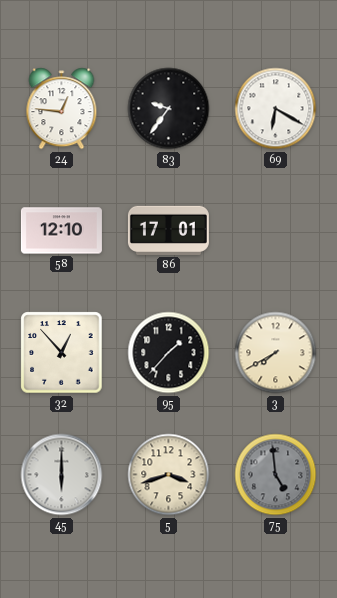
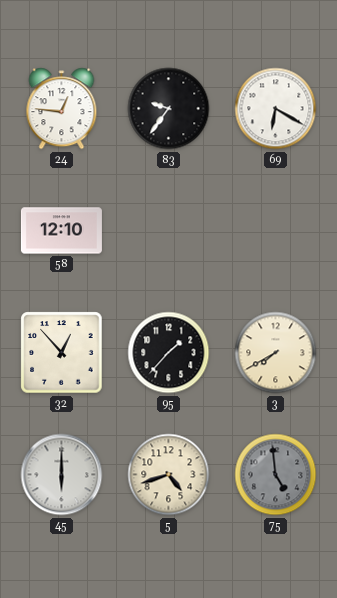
86: 17:01 -> none (168, 230)
5: 3:42 -> 4:42 (169, 475)
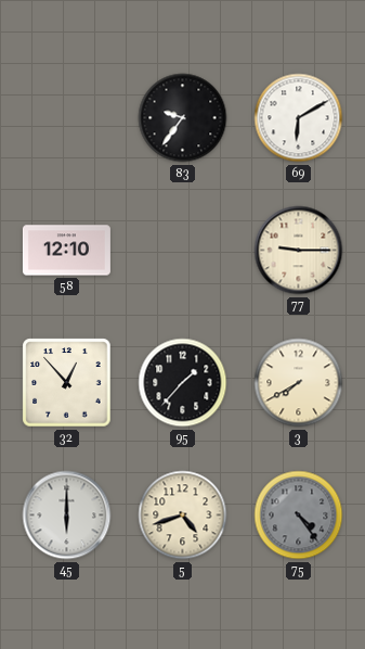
24: 12:46 -> none (62, 109)
69: 6:20 -> 6:10 (299, 118)
77: none -> 9:15 (299, 251)
75: 4:59 -> 4:24 (299, 516)
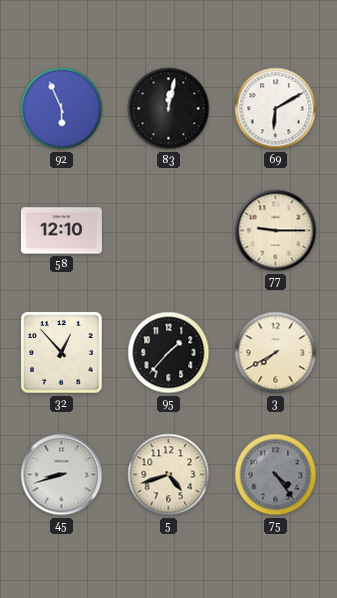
92: none -> 5:56 (62, 109)
83: 9:36 -> 12:02 (169, 109)
45: 6:00 -> 8:42 (62, 475)
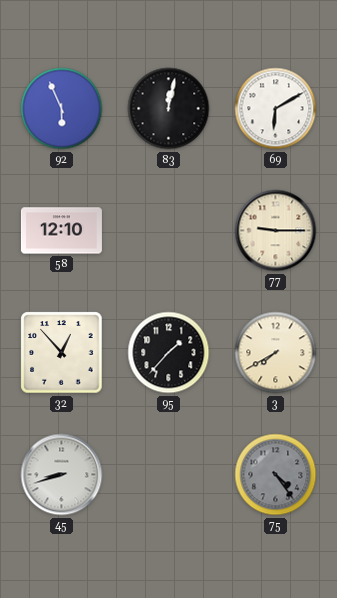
5: 4:42 -> none (169, 475)
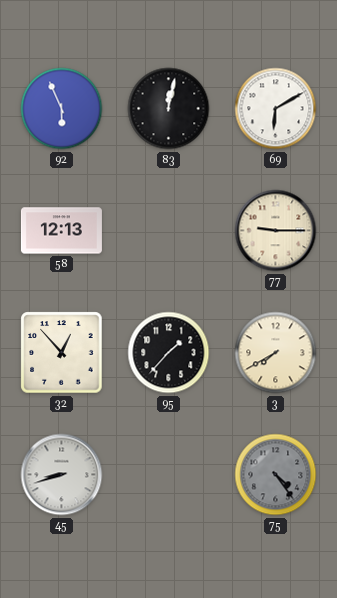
58: 12:10 -> 12:13 (61, 231)
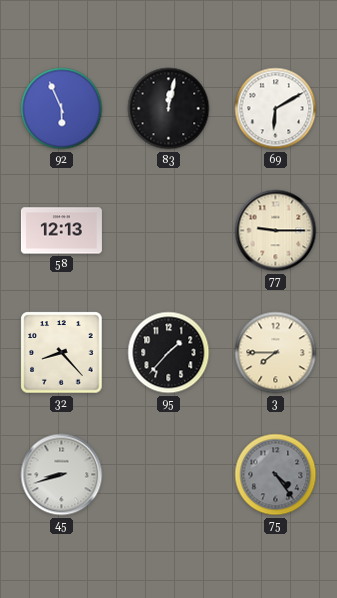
32: 12:53 -> 8:23 (62, 353)
3: 7:40 -> 7:45 (276, 353)
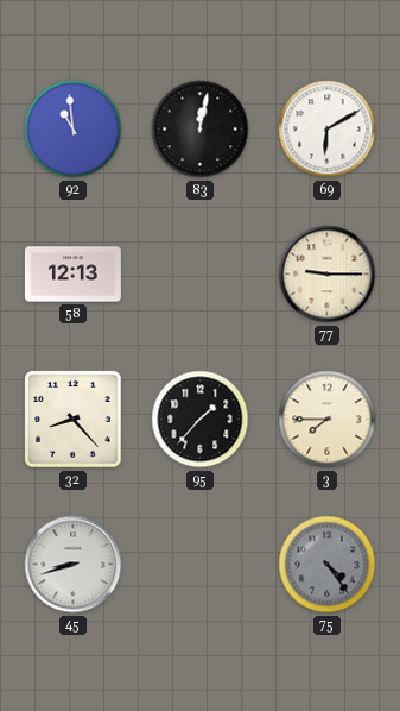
92: 5:56 -> 10:59 (74, 130)
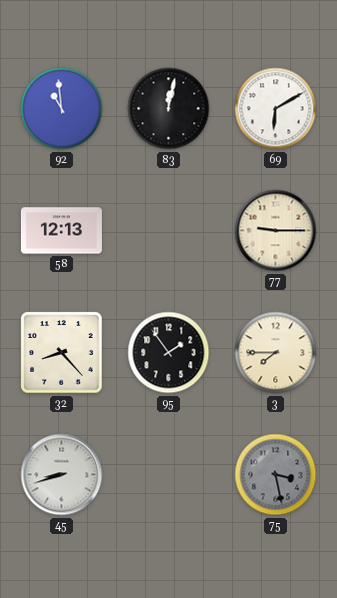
95: 1:37 -> 1:54 (169, 353)
75: 4:24 -> 3:28 (276, 475)
